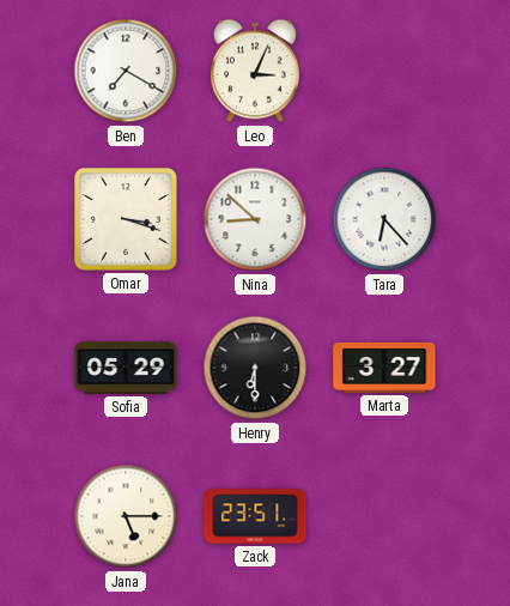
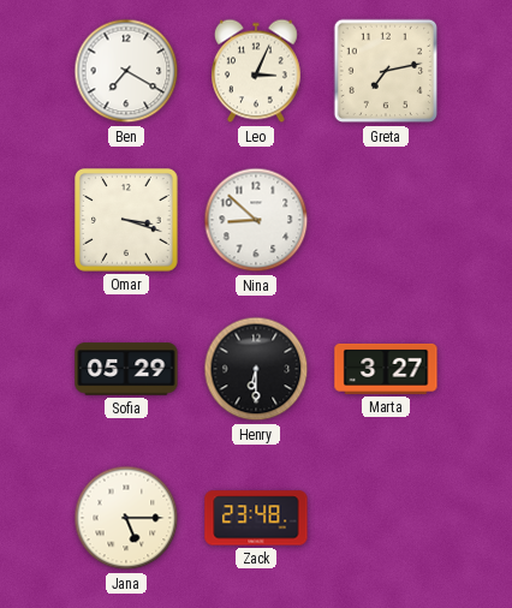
Greta: none -> 7:13 (386, 71)
Tara: 6:23 -> none (384, 219)
Zack: 23:51 -> 23:48 (256, 518)
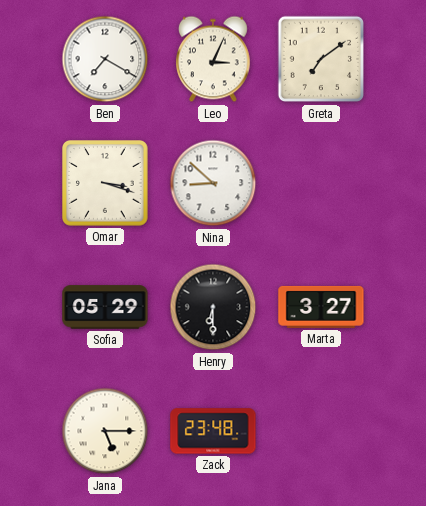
Greta: 7:13 -> 7:09 (321, 59)
